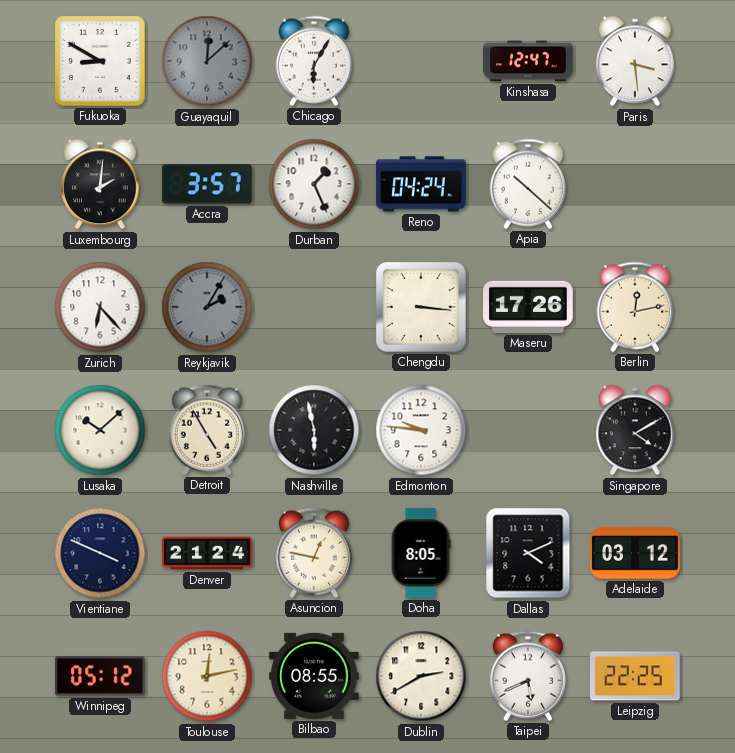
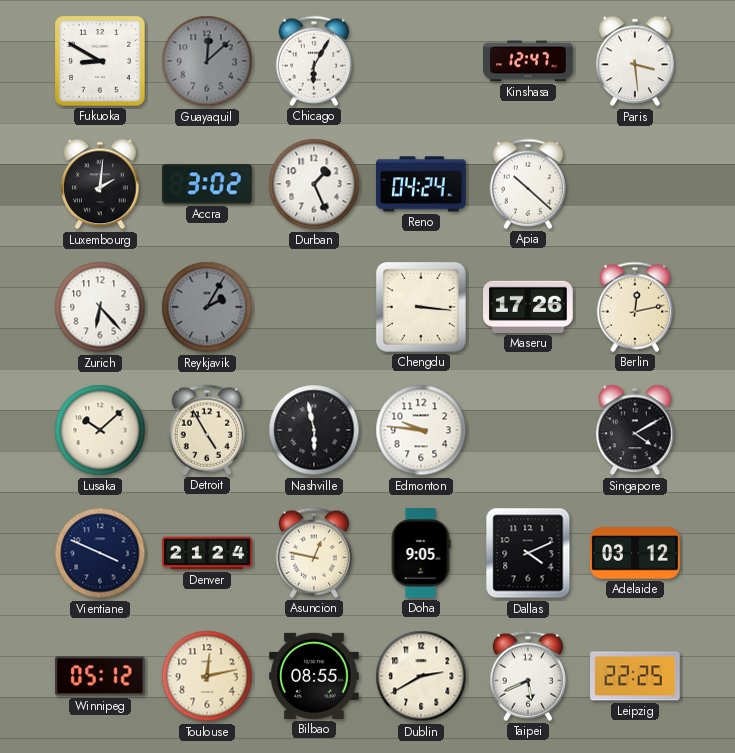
Accra: 3:57 -> 3:02 (208, 184)
Doha: 8:05 -> 9:05 (421, 553)
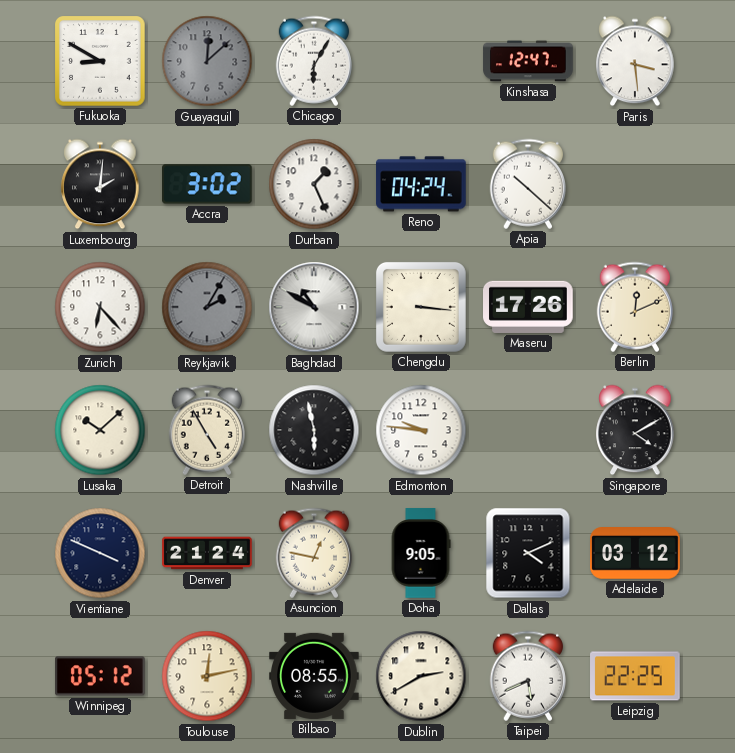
Baghdad: none -> 10:50 (314, 307)
Berlin: 12:13 -> 12:11 (634, 307)
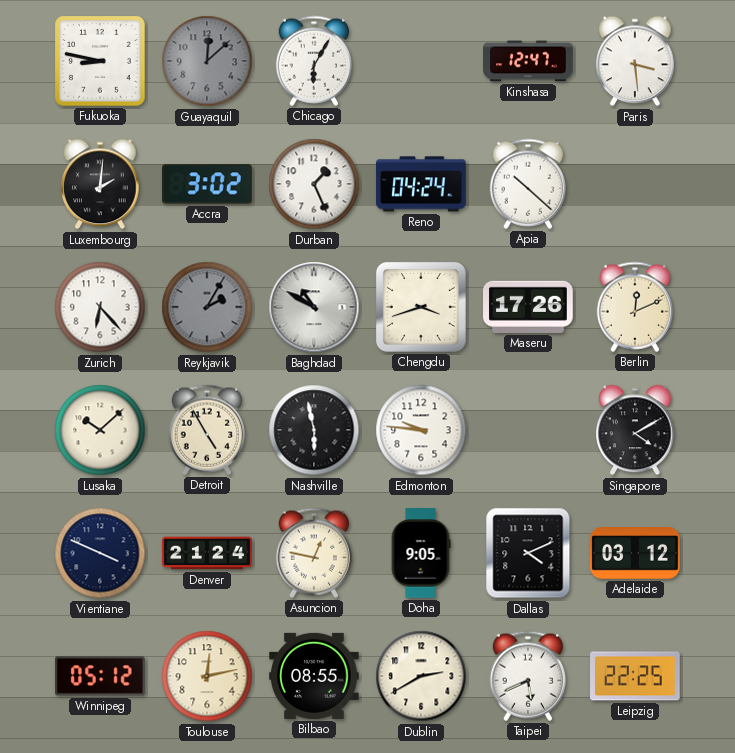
Fukuoka: 8:50 -> 8:47 (100, 61)
Chengdu: 3:16 -> 3:42 (421, 307)
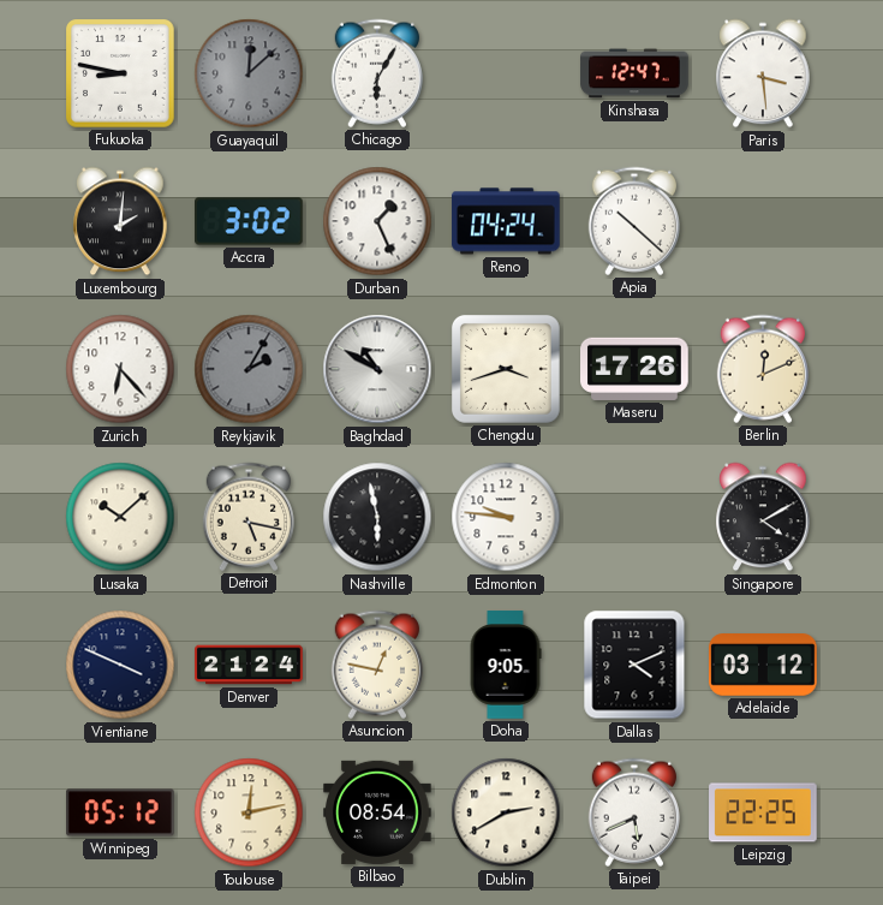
Detroit: 4:55 -> 5:17 (247, 517)
Bilbao: 08:55 -> 08:54 (377, 812)
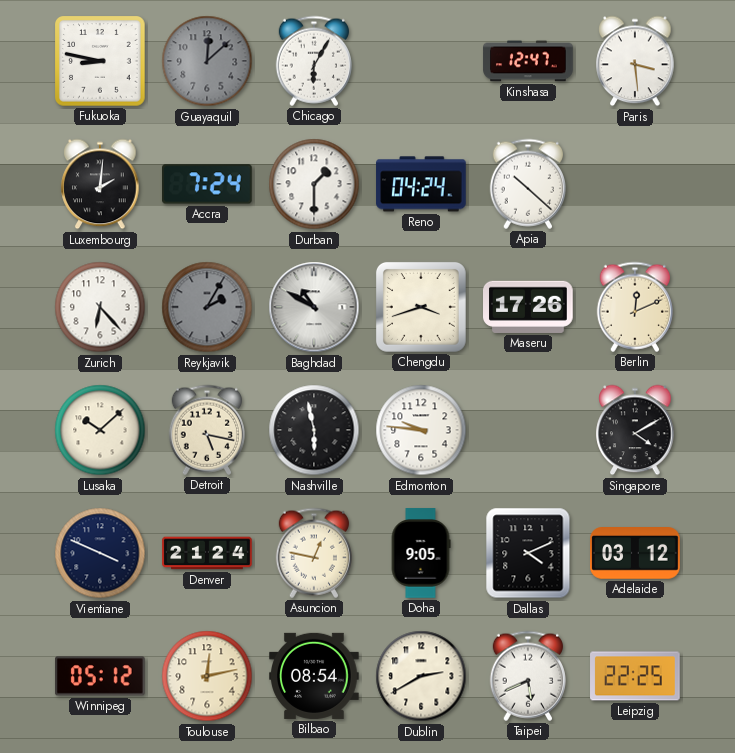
Accra: 3:02 -> 7:24 (208, 184)
Durban: 1:26 -> 1:30 (314, 184)
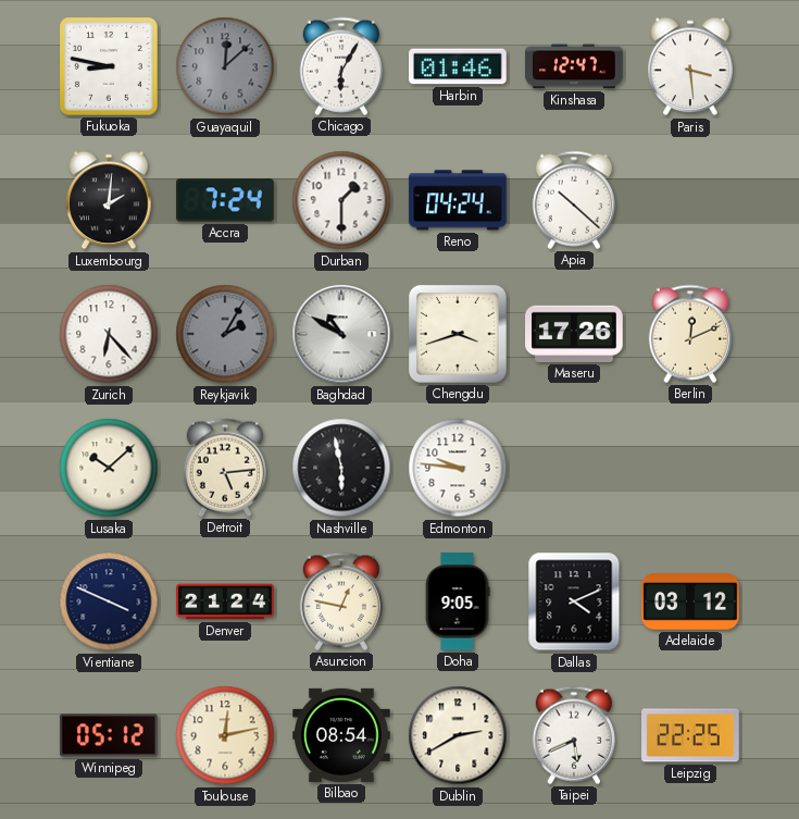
Harbin: none -> 01:46 (458, 66)
Detroit: 5:17 -> 5:14 (224, 468)
Singapore: 4:10 -> none (635, 430)
